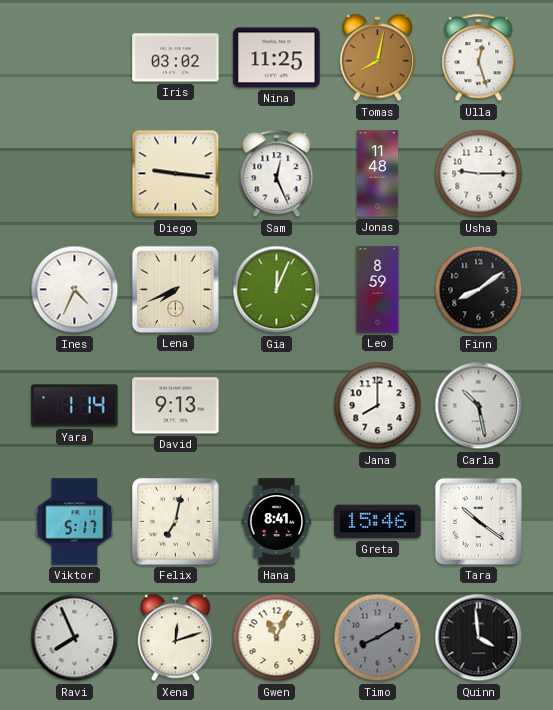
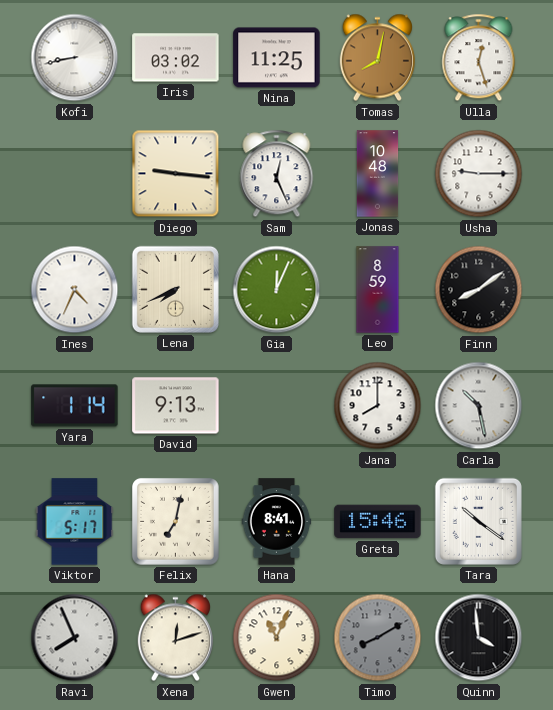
Kofi: none -> 8:43 (75, 58)
Jonas: 11:48 -> 10:48 (378, 174)
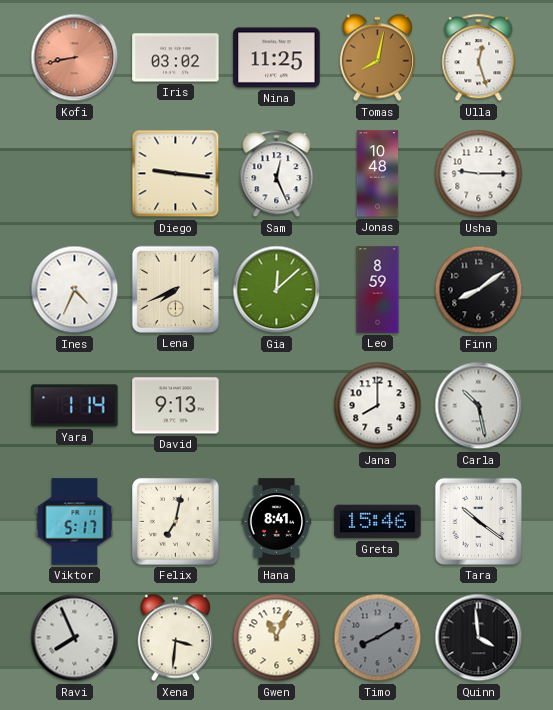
Kofi dial: white -> salmon (75, 58)
Gia: 12:04 -> 12:08 (277, 290)
Xena: 12:12 -> 3:31 (175, 638)
